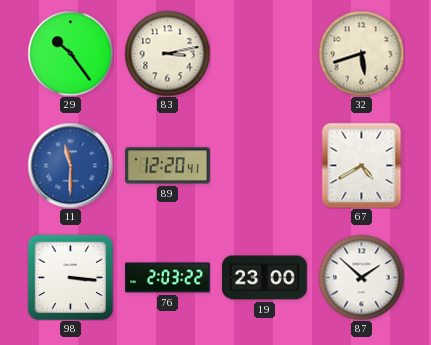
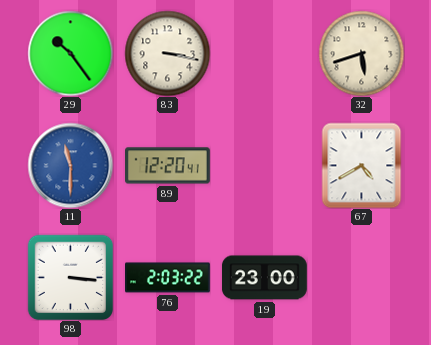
83: 3:13 -> 3:17 (167, 53)
87: 1:52 -> none (361, 277)
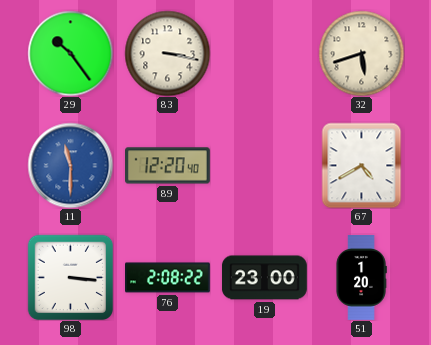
89: 12:20:41 -> 12:20:40 (168, 166)
76: 2:03 -> 2:08 (168, 278)
51: none -> 1:20 (361, 278)
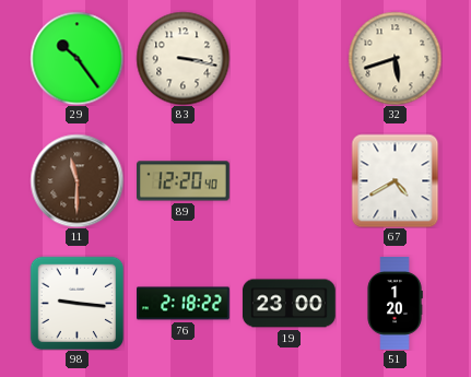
11 dial: blue -> brown (76, 180)
98: 3:16 -> 9:16 (76, 303)
76: 2:08 -> 2:18 (184, 304)
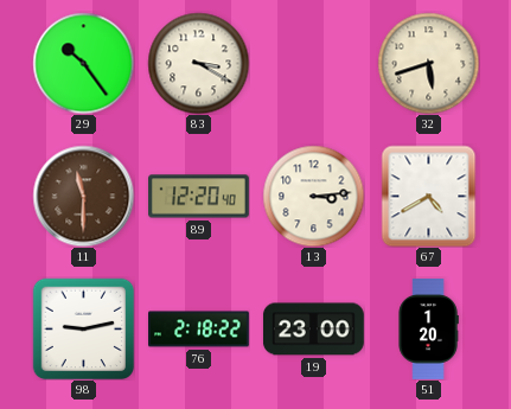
83: 3:17 -> 3:20 (198, 63)
13: none -> 3:14 (313, 196)
98: 9:16 -> 9:13 (83, 328)
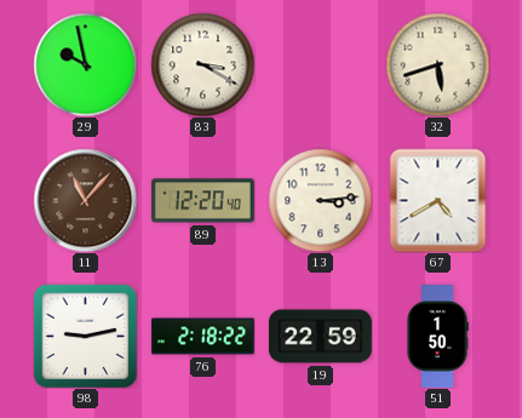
29: 10:24 -> 9:58 (85, 64)
11: 11:30 -> 11:07 (85, 200)
19: 23:00 -> 22:59 (321, 337)
51: 1:20 -> 1:50 (437, 337)
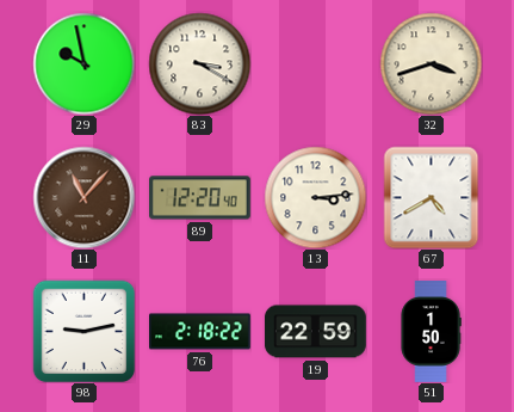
32: 5:42 -> 3:42 (431, 63)
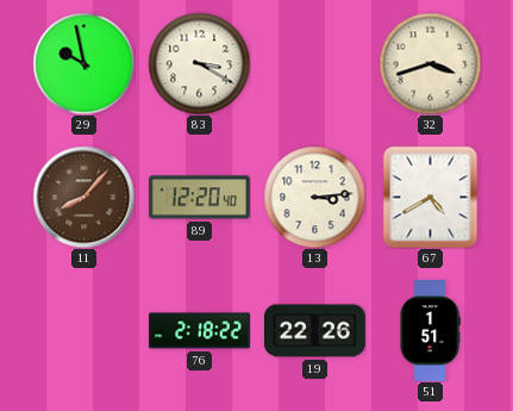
11: 11:07 -> 8:07 (83, 197)
98: 9:13 -> none (83, 331)
19: 22:59 -> 22:26 (315, 331)
51: 1:50 -> 1:51 (430, 331)
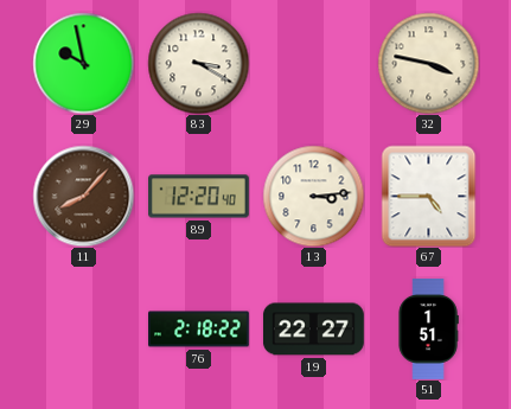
32: 3:42 -> 3:47 (428, 63)
67: 4:40 -> 4:45 (429, 196)
19: 22:26 -> 22:27 (314, 330)
